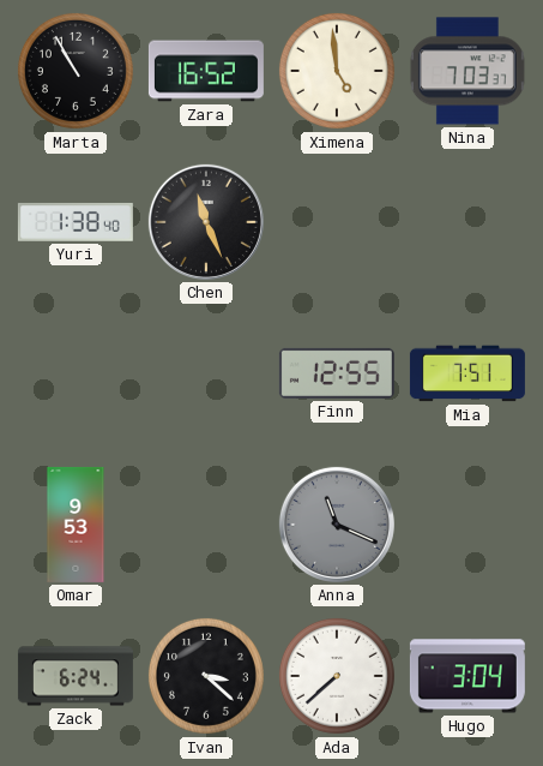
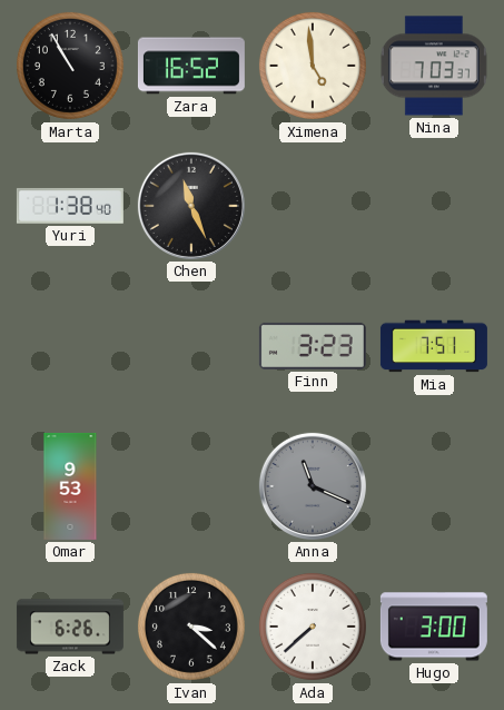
Finn: 12:55 -> 3:23 (313, 346)
Zack: 6:24 -> 6:26 (70, 627)
Hugo: 3:04 -> 3:00 (434, 627)
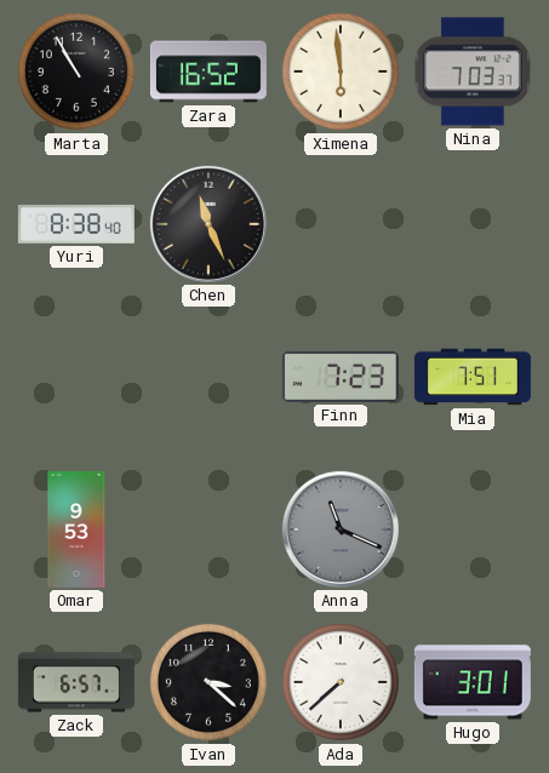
Ximena: 4:59 -> 5:59 (341, 71)
Yuri: 1:38 -> 8:38 (76, 224)
Finn: 3:23 -> 7:23 (341, 377)
Zack: 6:26 -> 6:57 (76, 682)
Hugo: 3:00 -> 3:01 (473, 682)
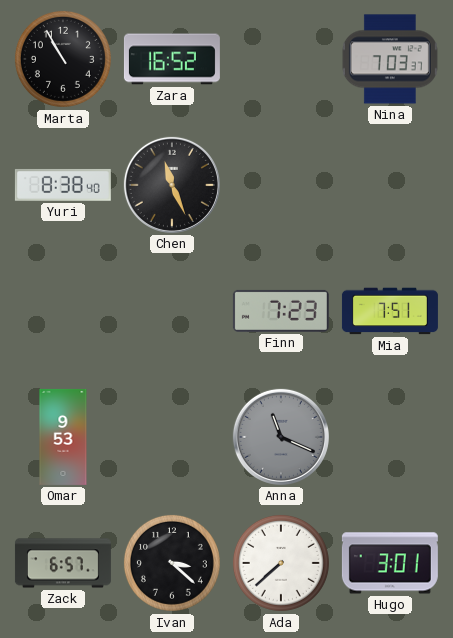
Ximena: 5:59 -> none (341, 71)
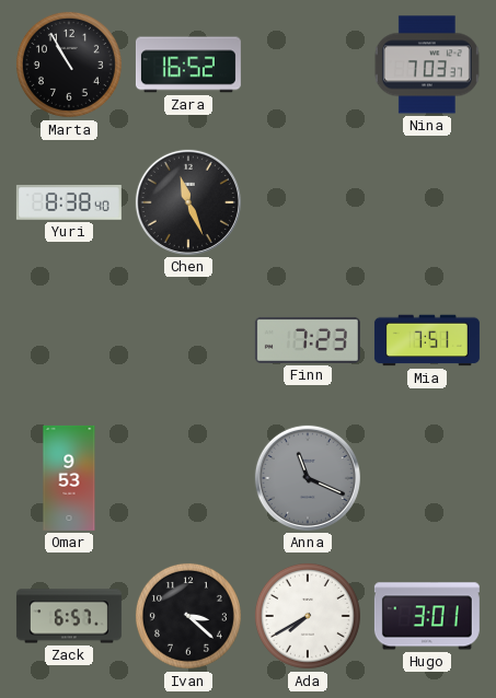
Ada: 7:38 -> 7:40 (308, 616)
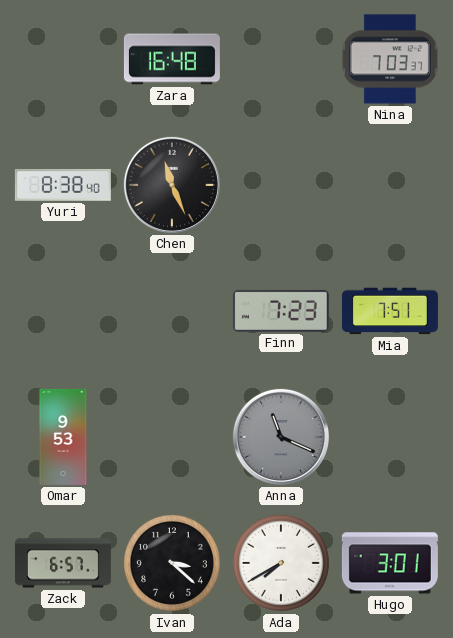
Marta: 10:55 -> none (69, 65)
Zara: 16:52 -> 16:48 (172, 59)
